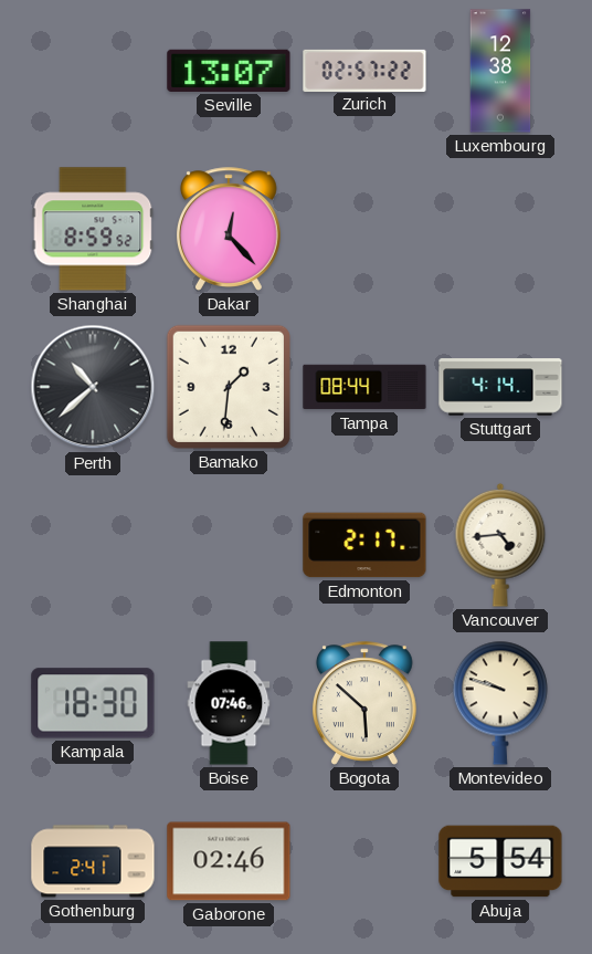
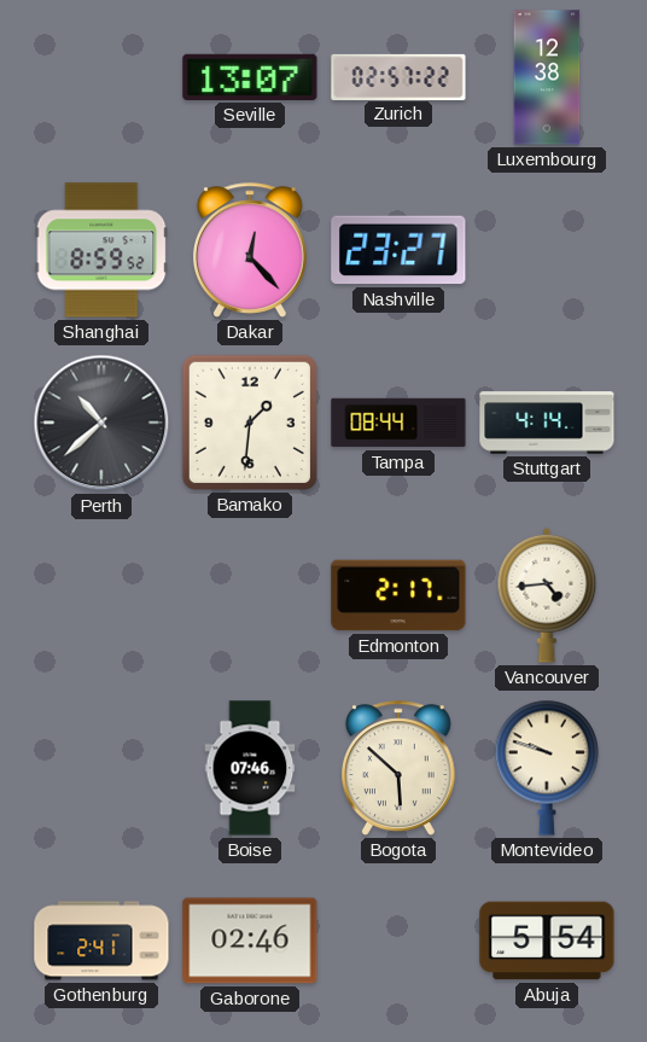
Nashville: none -> 23:27 (398, 250)
Kampala: 18:30 -> none (93, 703)
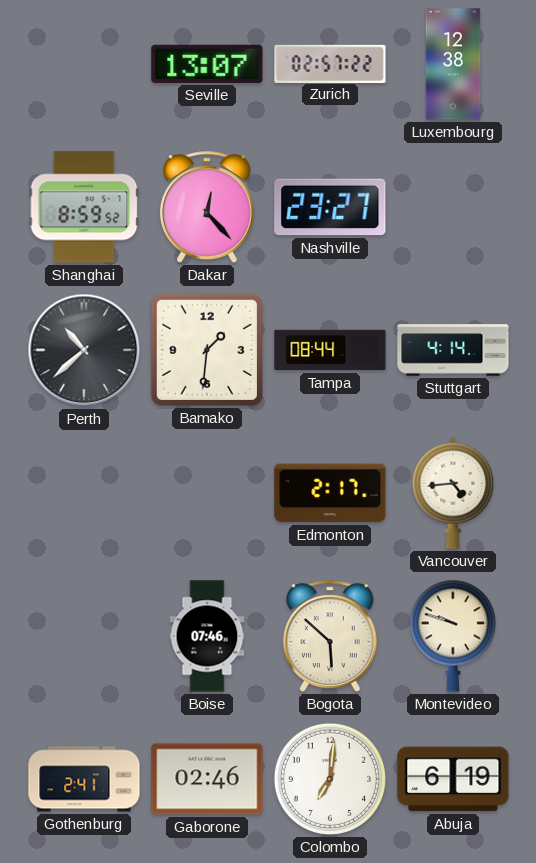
Colombo: none -> 7:01 (330, 779)
Abuja: 5:54 -> 6:19 (453, 779)
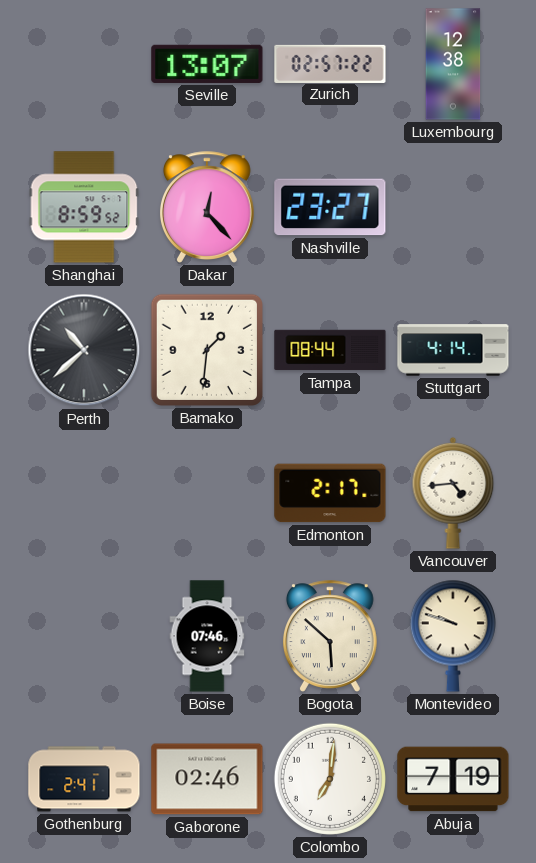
Abuja: 6:19 -> 7:19 (453, 779)
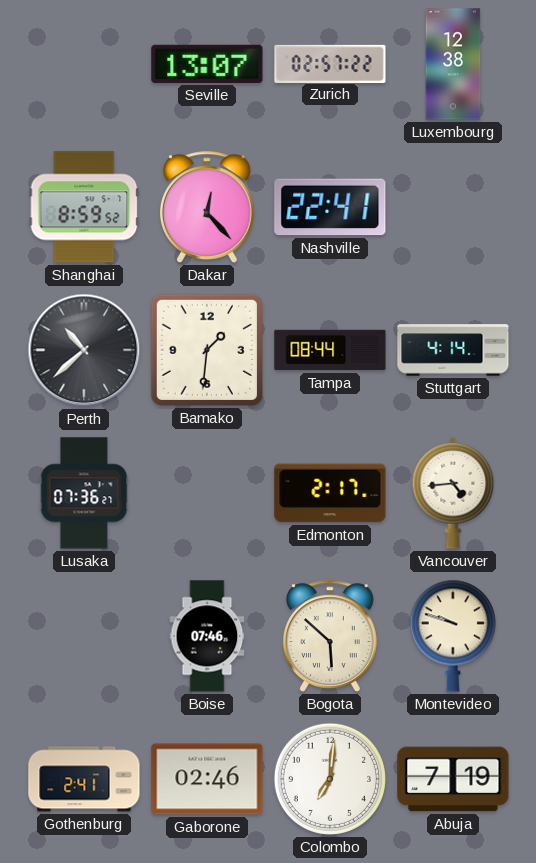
Nashville: 23:27 -> 22:41 (330, 207)
Lusaka: none -> 07:36 (84, 493)
